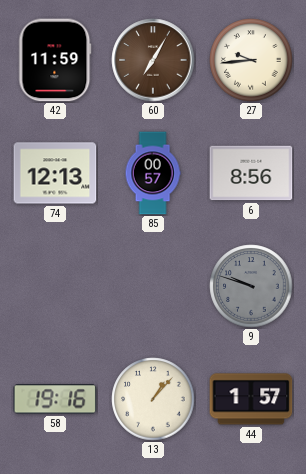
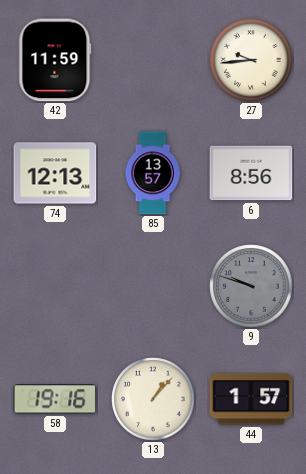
60: 7:05 -> none (153, 60)
85: 00:57 -> 13:57 (153, 173)
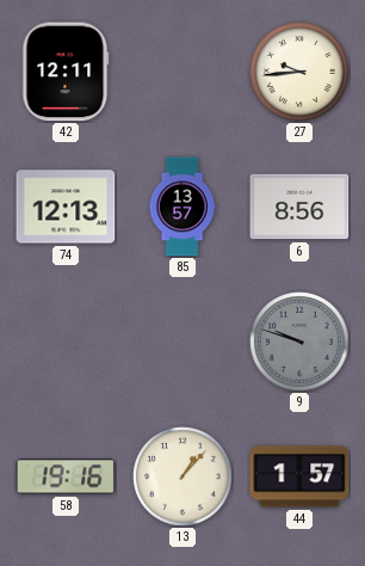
42: 11:59 -> 12:11 (66, 72)
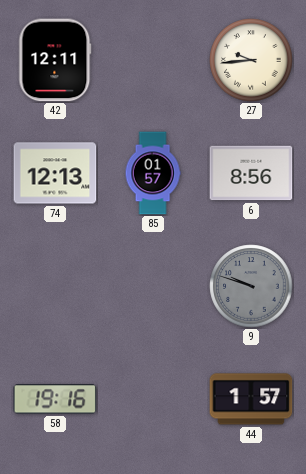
85: 13:57 -> 01:57 (153, 173)
13: 1:07 -> none (182, 476)
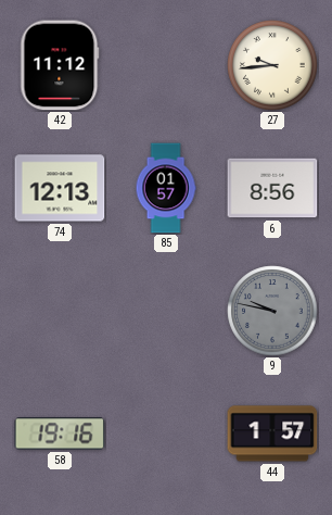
42: 12:11 -> 11:12 (60, 65)
9: 9:48 -> 9:47 (272, 311)
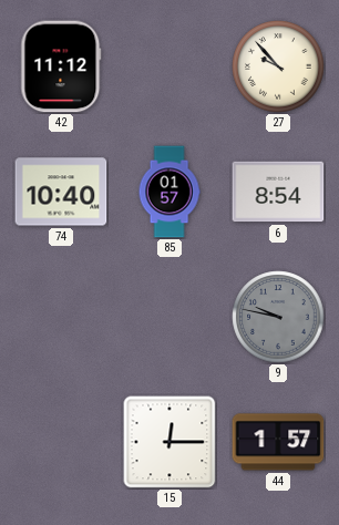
27: 9:44 -> 9:53 (278, 66)
74: 12:13 -> 10:40 (61, 192)
6: 8:56 -> 8:54 (278, 192)
58: 19:16 -> none (60, 434)
15: none -> 12:15 (169, 442)
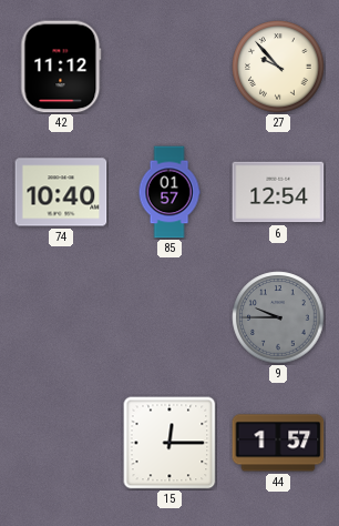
6: 8:54 -> 12:54 (278, 192)
9: 9:47 -> 9:45 (278, 317)
